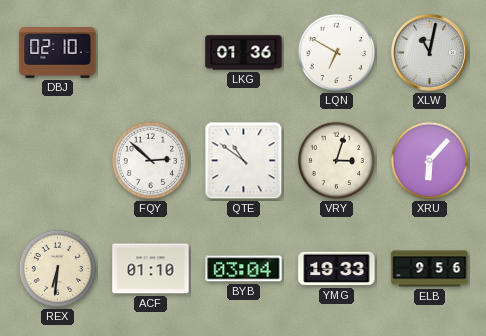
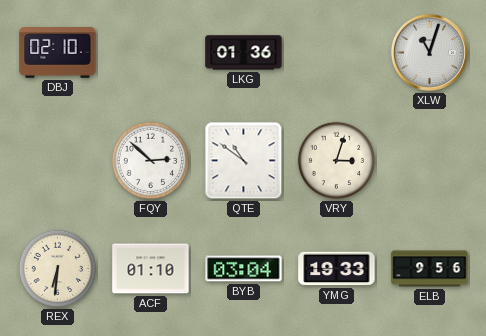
LQN: 6:50 -> none (337, 53)
XLW: 11:02 -> 11:03 (429, 52)
XRU: 6:07 -> none (430, 161)
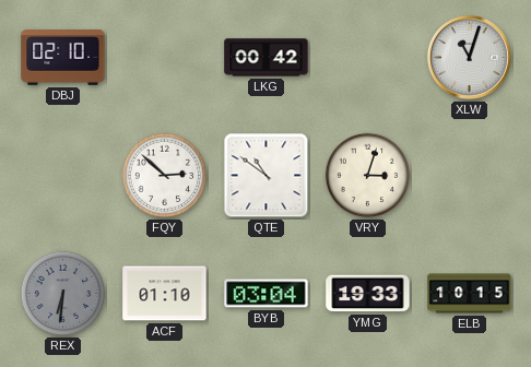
LKG: 01:36 -> 00:42 (267, 58)
REX dial: cream -> grey (63, 294)
ELB: 9:56 -> 10:15 (470, 294)
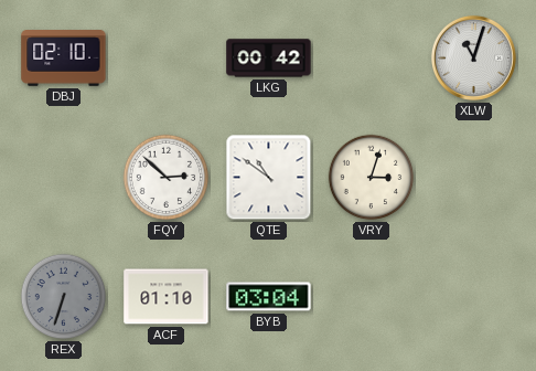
REX: 6:31 -> 6:33 (64, 297)
YMG: 19:33 -> none (368, 294)
ELB: 10:15 -> none (470, 294)
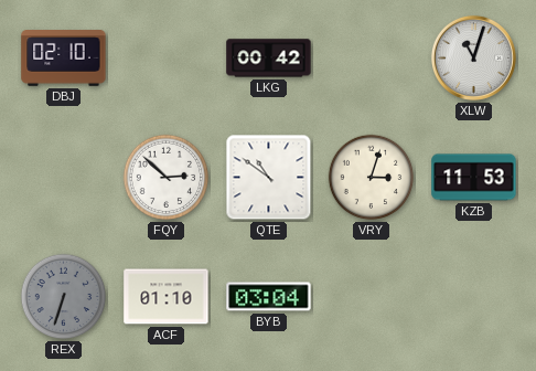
KZB: none -> 11:53 (474, 178)
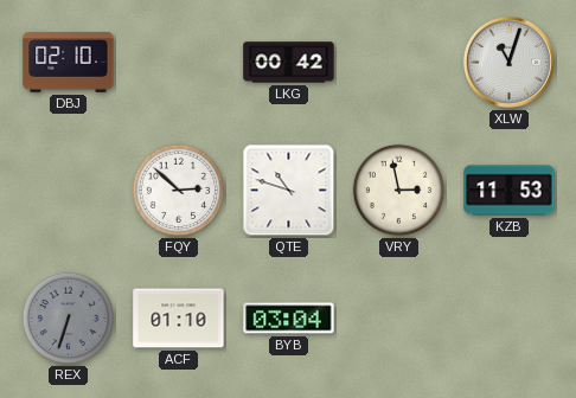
QTE: 10:51 -> 10:48 (289, 191)
VRY: 3:03 -> 2:58 (399, 191)
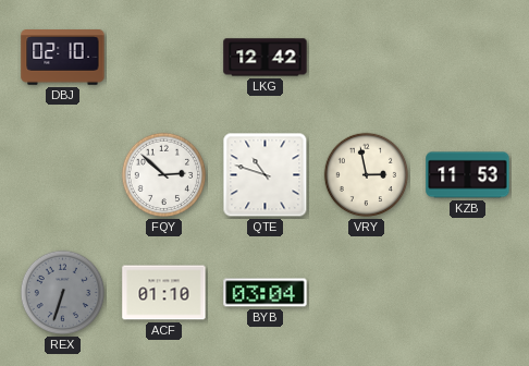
LKG: 00:42 -> 12:42 (266, 58)
XLW: 11:03 -> none (508, 62)
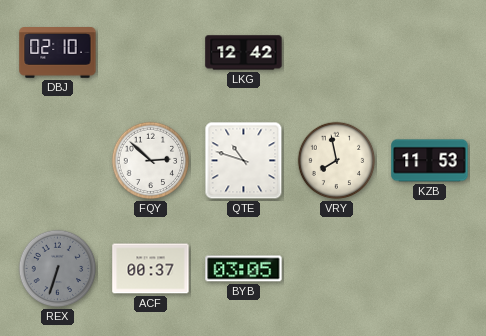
VRY: 2:58 -> 7:58 (337, 161)
ACF: 01:10 -> 00:37 (151, 269)
BYB: 03:04 -> 03:05 (244, 269)
